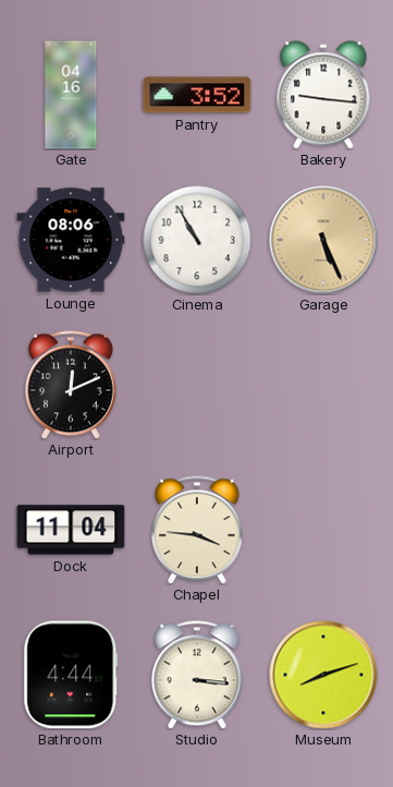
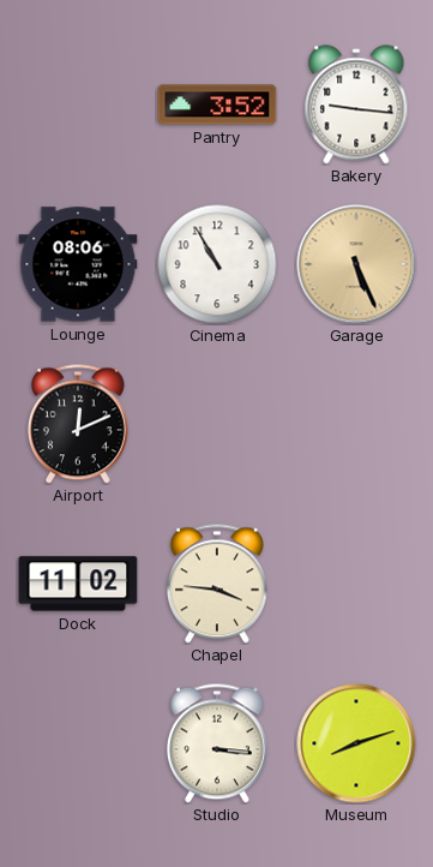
Gate: 04:16 -> none (71, 95)
Dock: 11:04 -> 11:02 (78, 584)
Bathroom: 4:44 -> none (71, 675)
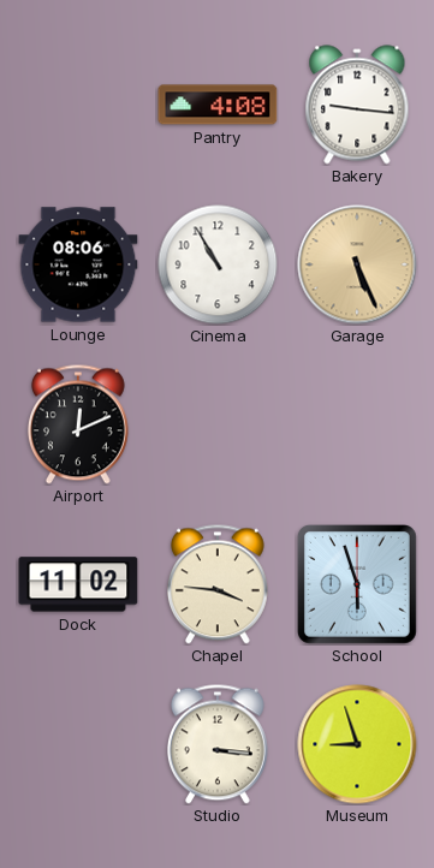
Pantry: 3:52 -> 4:08 (218, 105)
School: none -> 5:57 (357, 584)
Museum: 8:12 -> 8:57 (357, 744)
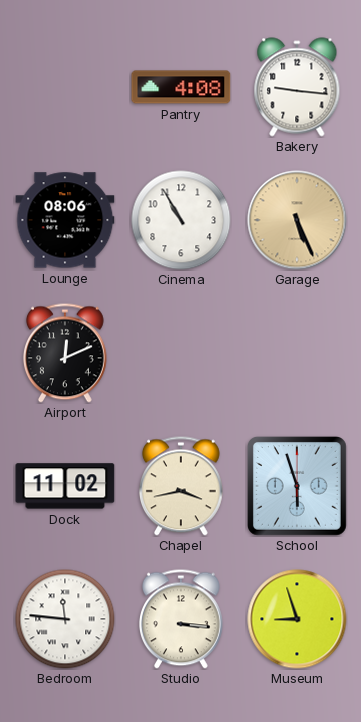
Chapel: 3:46 -> 3:43 (181, 486)
Bedroom: none -> 11:46 (65, 619)
